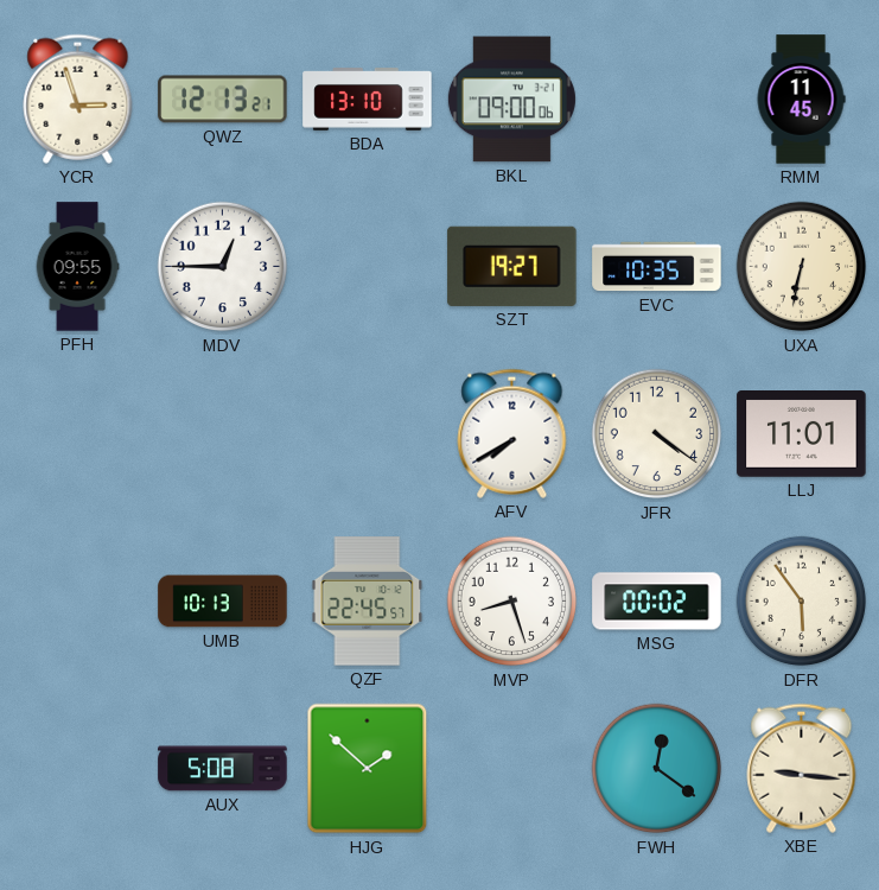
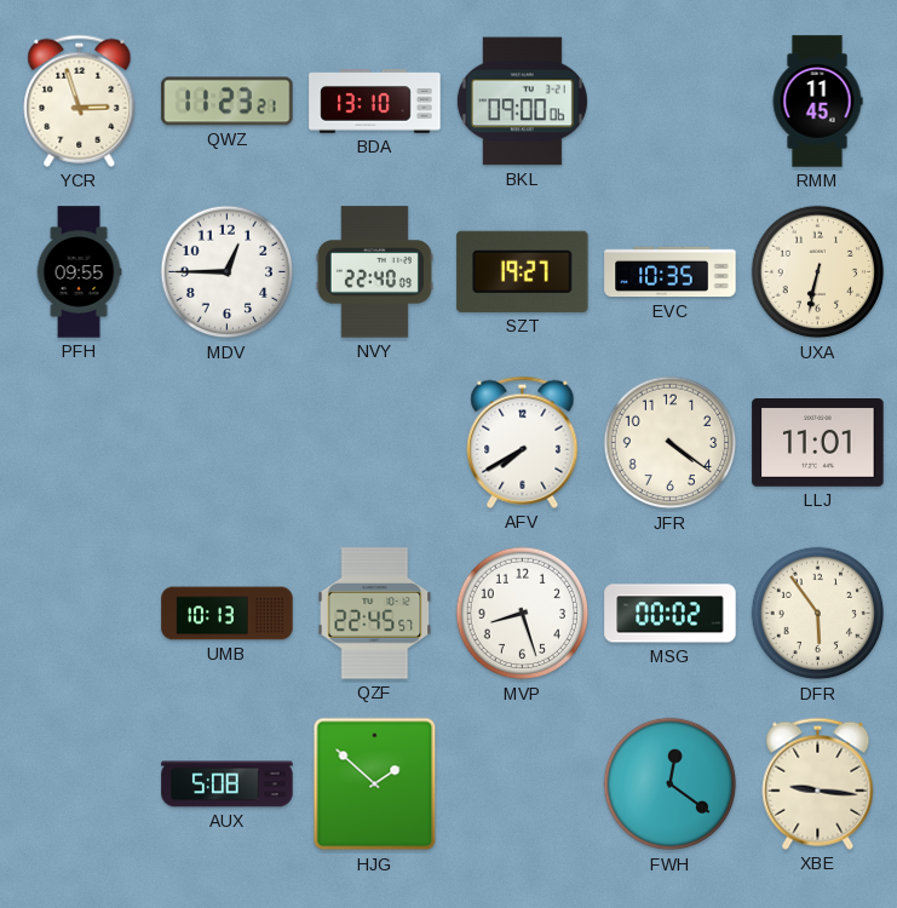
QWZ: 12:13 -> 11:23 (228, 102)
NVY: none -> 22:40 (374, 272)
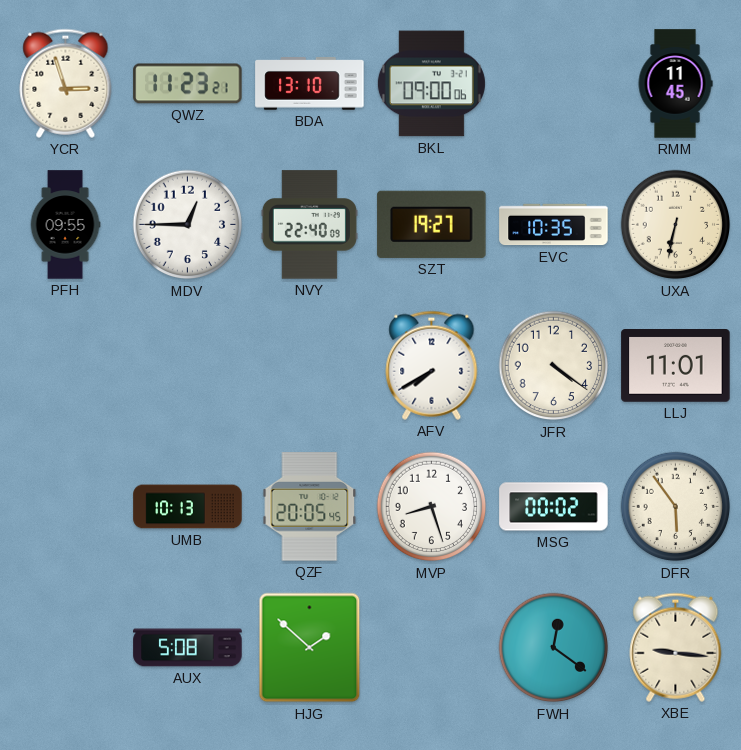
QZF: 22:45 -> 20:05 (310, 507)
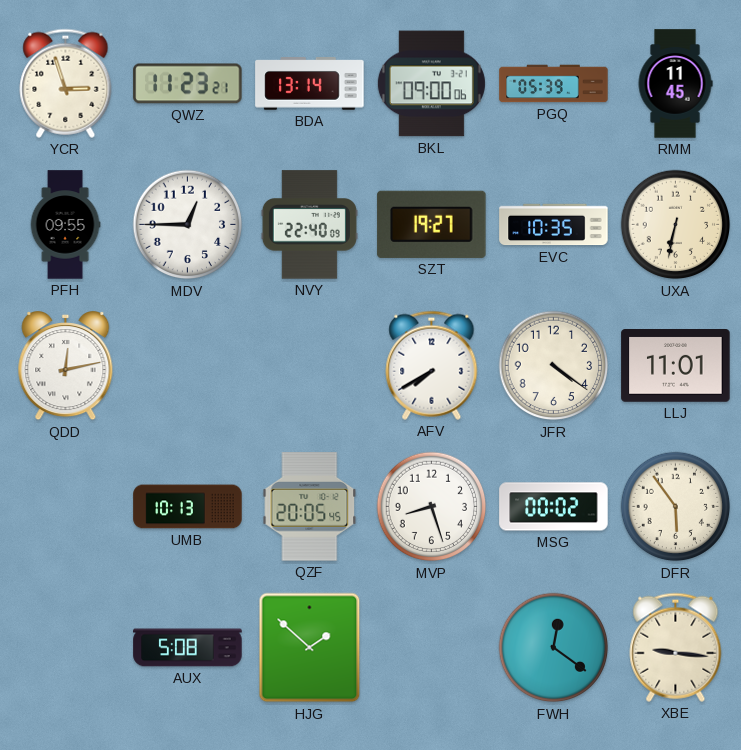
BDA: 13:10 -> 13:14 (310, 84)
PGQ: none -> 05:39 (554, 84)
QDD: none -> 12:13 (66, 367)
